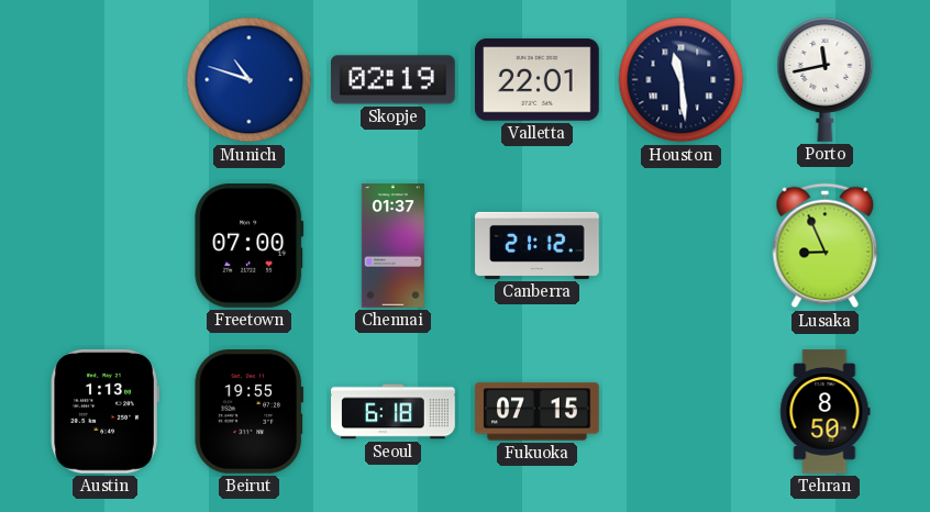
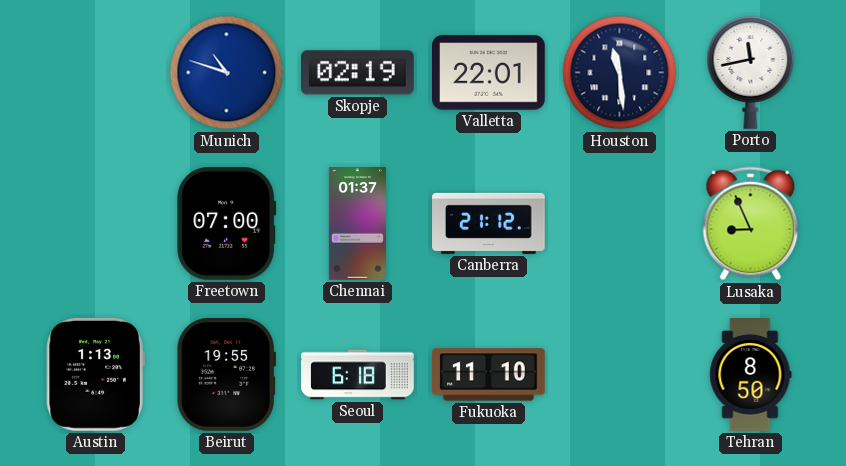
Fukuoka: 07:15 -> 11:10 (489, 375)
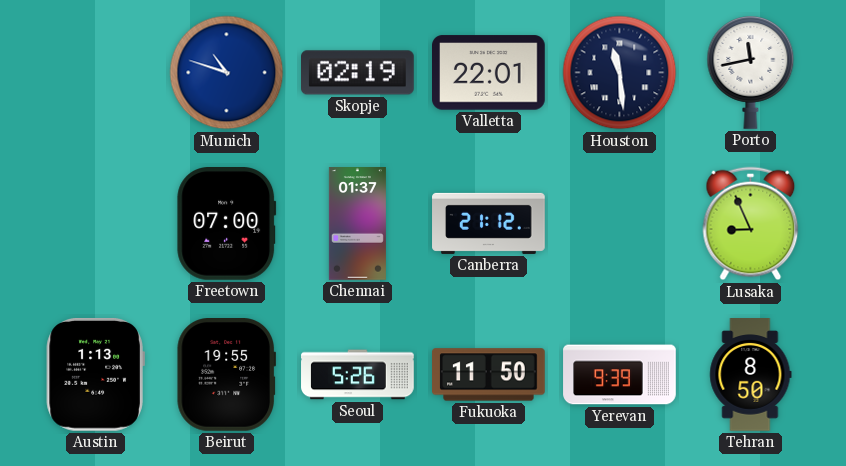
Seoul: 6:18 -> 5:26 (358, 375)
Fukuoka: 11:10 -> 11:50 (489, 375)
Yerevan: none -> 9:39 (620, 375)
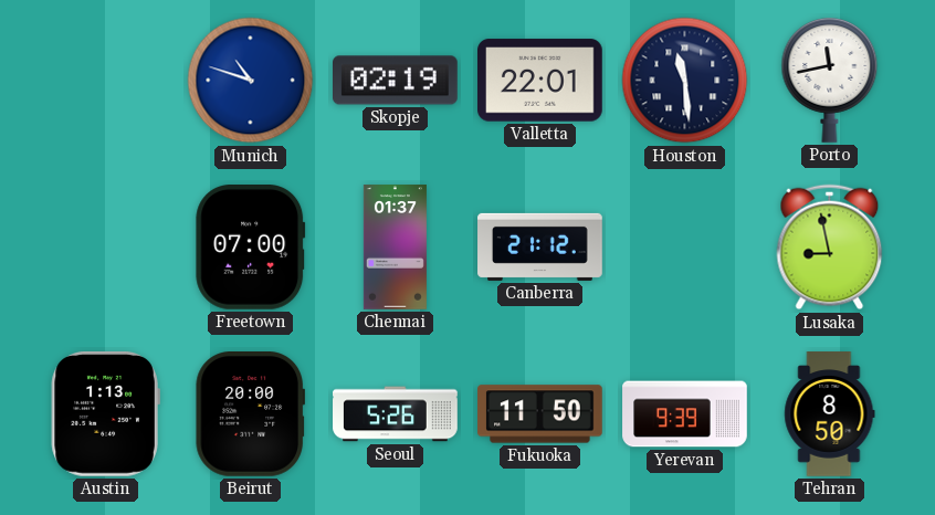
Lusaka: 8:56 -> 8:58 (830, 248)
Beirut: 19:55 -> 20:00 (250, 414)
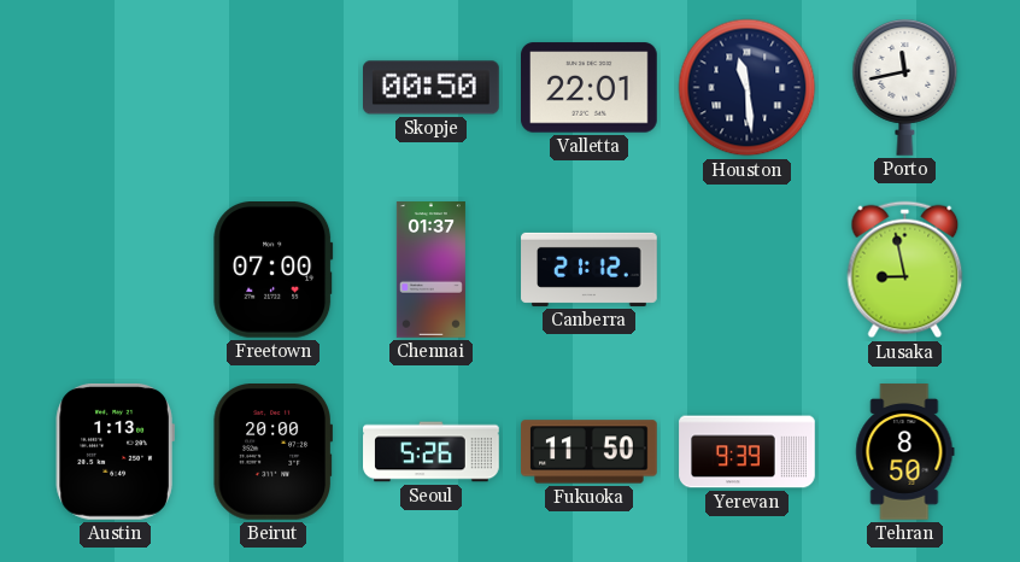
Munich: 10:48 -> none (251, 81)
Skopje: 02:19 -> 00:50 (432, 88)
